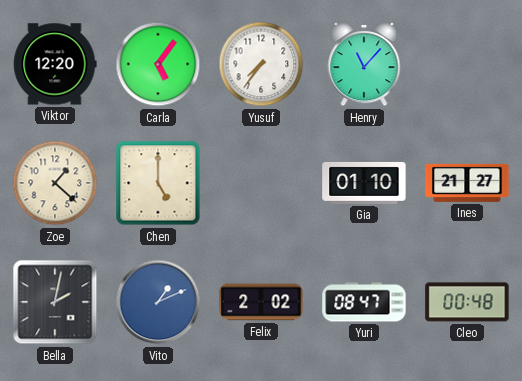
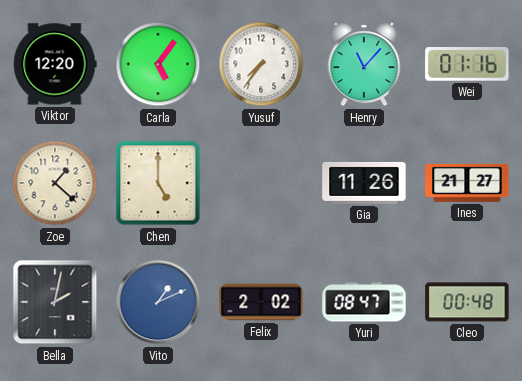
Wei: none -> 01:16 (467, 65)
Gia: 01:10 -> 11:26 (364, 183)
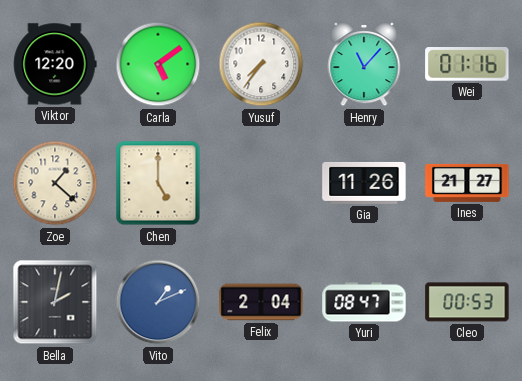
Carla: 5:06 -> 5:09 (158, 64)
Felix: 2:02 -> 2:04 (261, 302)
Cleo: 00:48 -> 00:53 (467, 302)
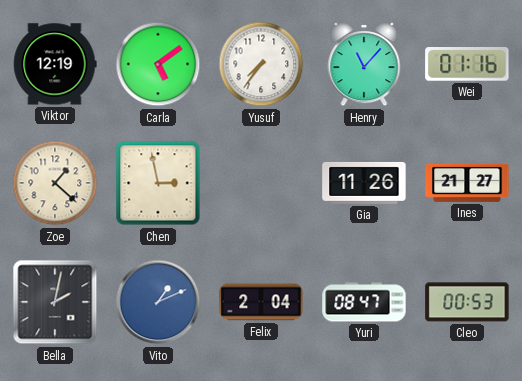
Viktor: 12:20 -> 12:19 (55, 64)
Chen: 5:00 -> 2:58 (158, 183)
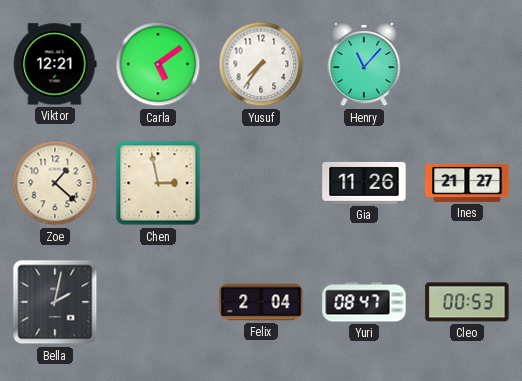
Viktor: 12:19 -> 12:21 (55, 64)
Wei: 01:16 -> none (467, 65)
Vito: 1:11 -> none (158, 302)
